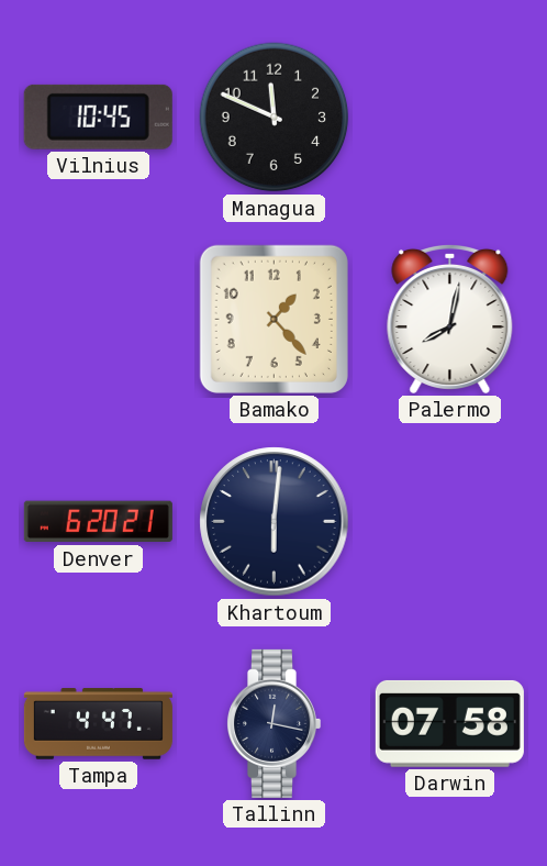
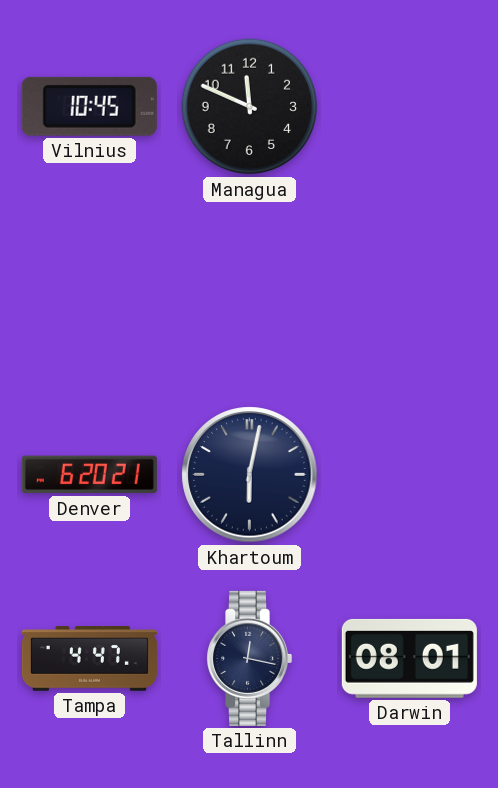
Bamako: 1:23 -> none (273, 319)
Palermo: 8:02 -> none (450, 319)
Khartoum: 6:01 -> 6:02 (250, 475)
Darwin: 07:58 -> 08:01 (409, 658)
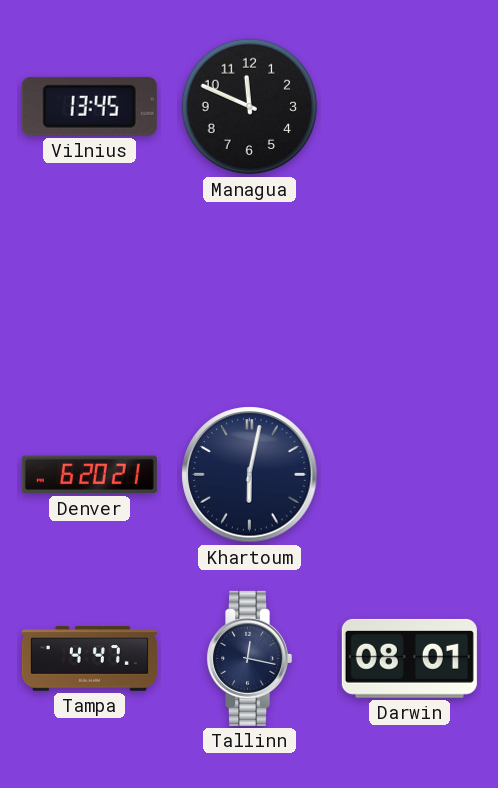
Vilnius: 10:45 -> 13:45 (89, 106)
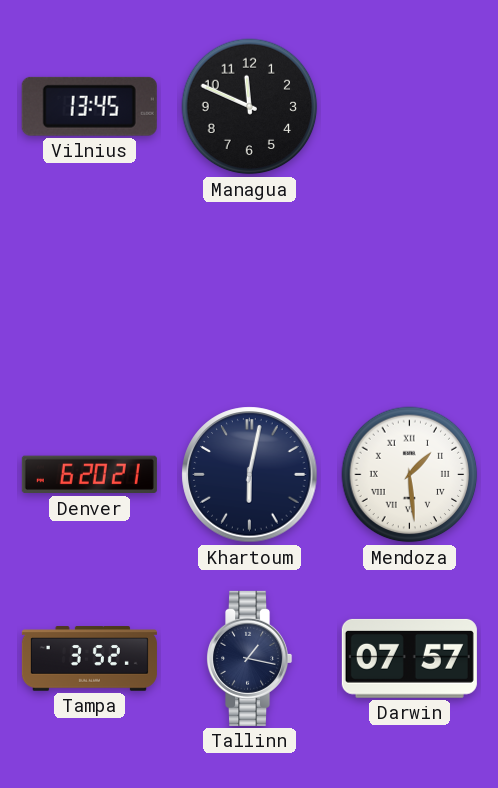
Mendoza: none -> 1:29 (410, 475)
Tampa: 4:47 -> 3:52 (89, 659)
Tallinn: 12:17 -> 1:17 (250, 658)
Darwin: 08:01 -> 07:57 (409, 658)
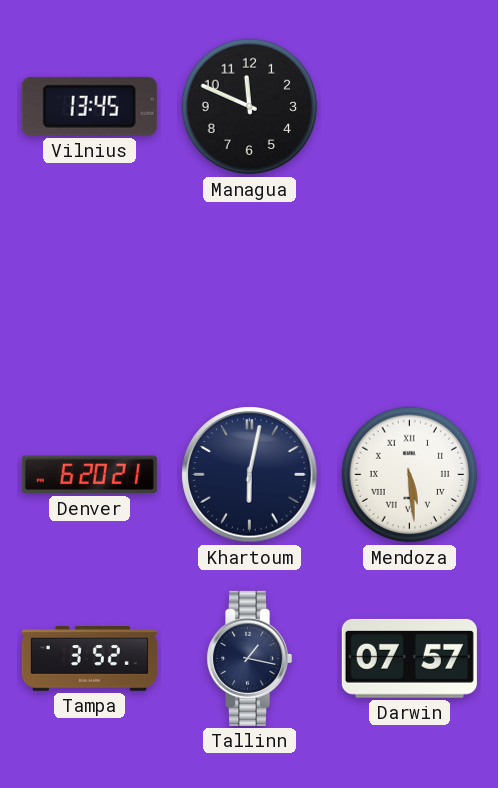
Mendoza: 1:29 -> 5:29 (410, 475)
